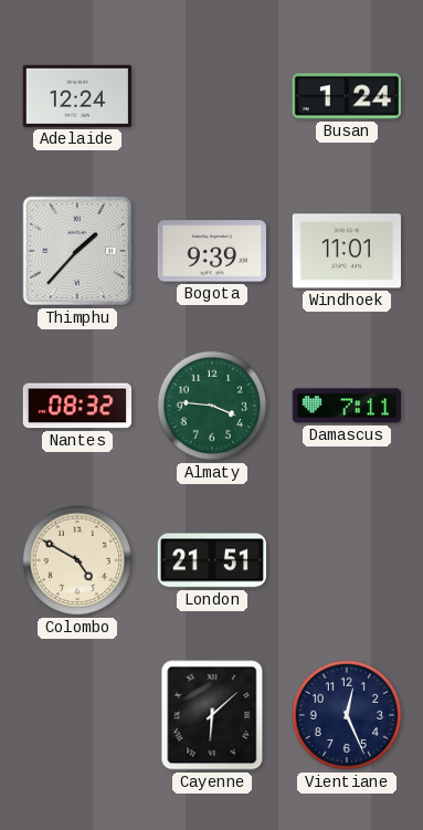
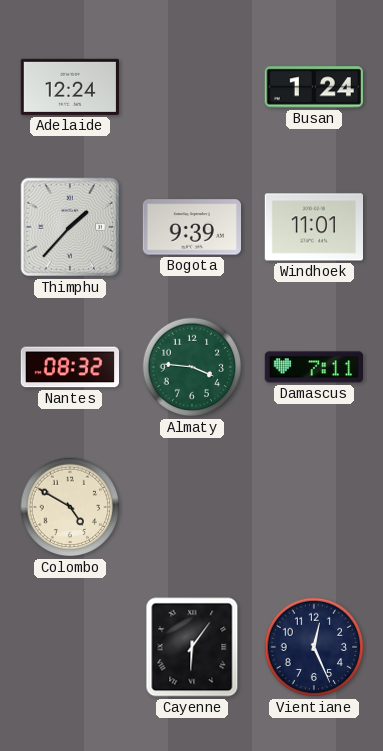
London: 21:51 -> none (211, 560)
Cayenne: 6:08 -> 6:06 (192, 647)
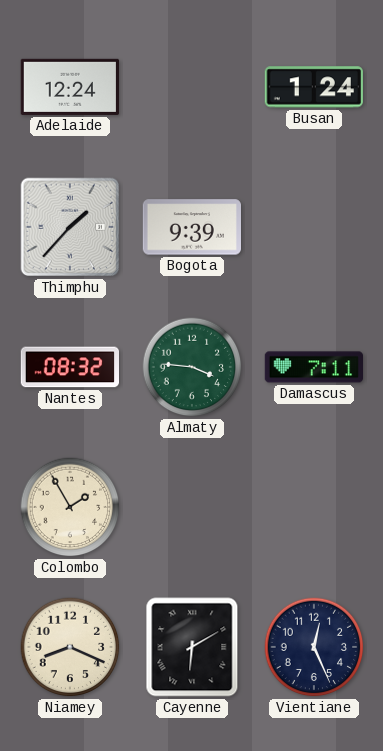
Windhoek: 11:01 -> none (313, 227)
Colombo: 4:50 -> 1:55 (70, 507)
Niamey: none -> 8:19 (70, 647)
Cayenne: 6:06 -> 6:10 (192, 647)
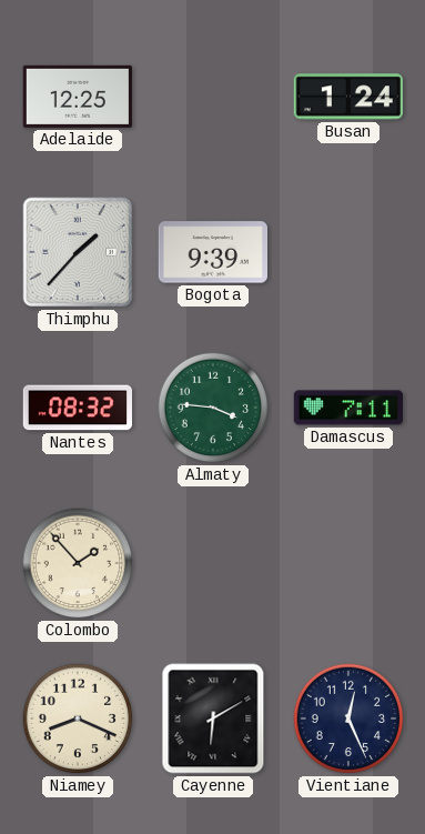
Adelaide: 12:24 -> 12:25 (77, 97)
Colombo: 1:55 -> 1:53 (78, 563)
